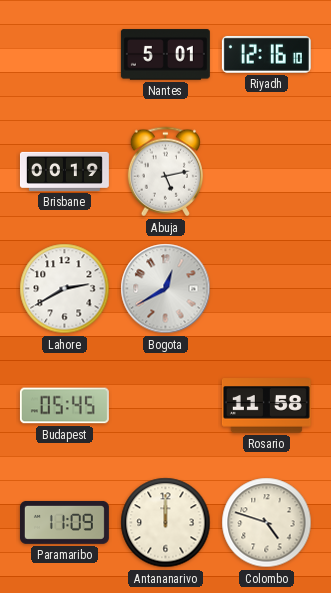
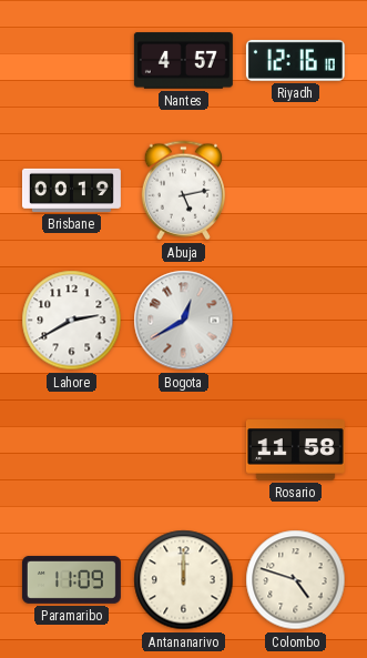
Nantes: 5:01 -> 4:57 (183, 61)
Budapest: 05:45 -> none (64, 406)
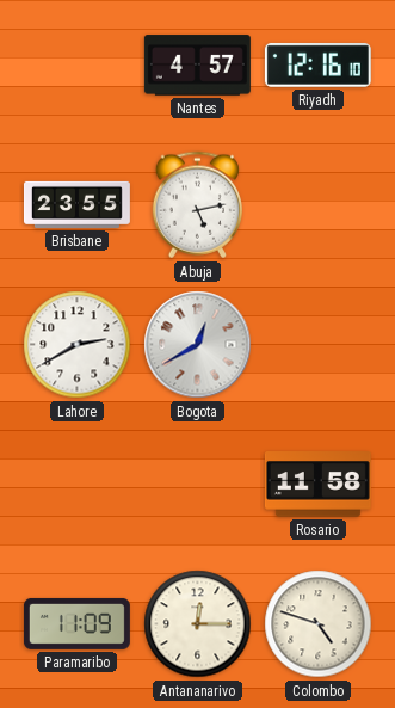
Brisbane: 00:19 -> 23:55 (76, 204)
Antananarivo: 12:00 -> 12:15 (198, 624)
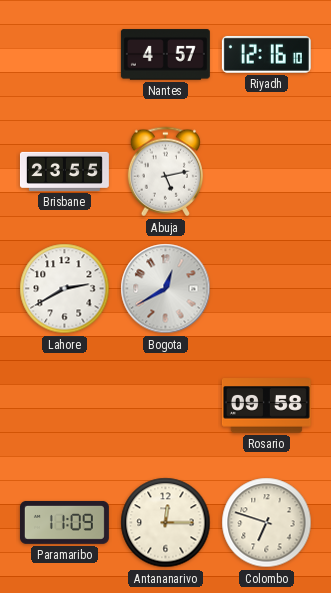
Rosario: 11:58 -> 09:58 (266, 406)
Colombo: 4:48 -> 6:48 (267, 523)
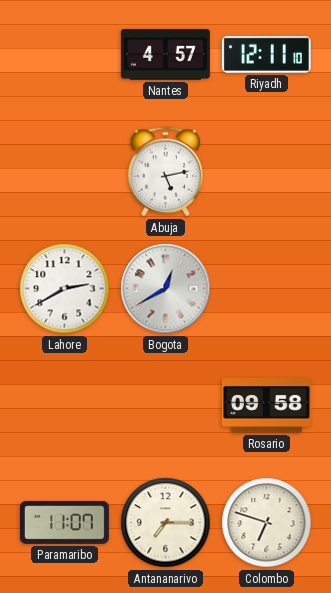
Riyadh: 12:16 -> 12:11 (266, 54)
Brisbane: 23:55 -> none (64, 171)
Paramaribo: 11:09 -> 11:07 (64, 522)
Antananarivo: 12:15 -> 7:15 (166, 523)
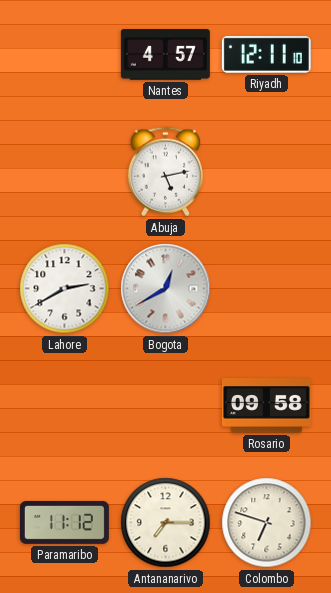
Paramaribo: 11:07 -> 11:12 (64, 522)
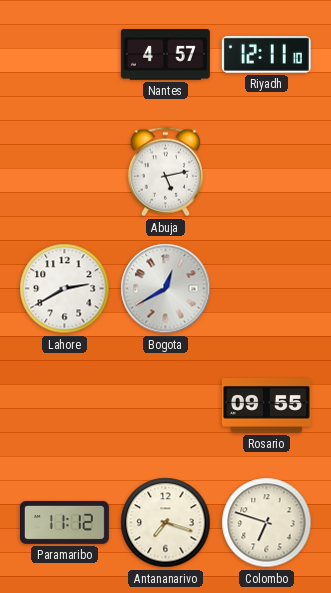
Rosario: 09:58 -> 09:55 (266, 406)
Antananarivo: 7:15 -> 7:18 (166, 523)
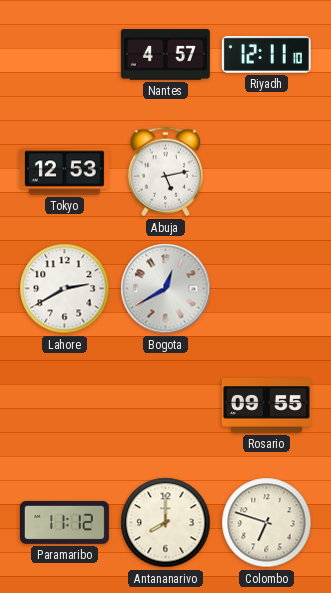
Tokyo: none -> 12:53 (64, 172)
Antananarivo: 7:18 -> 8:00 (166, 523)
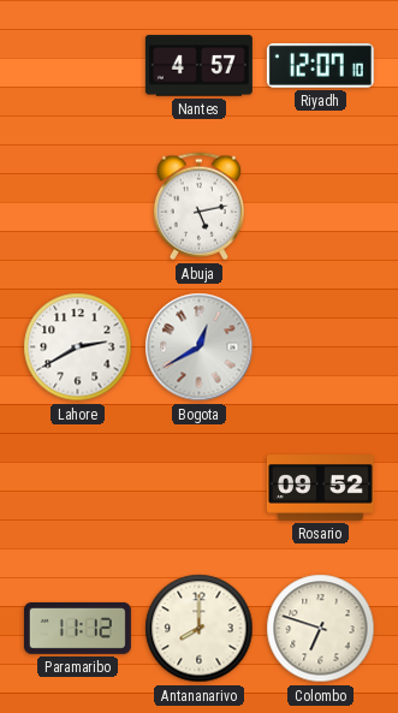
Riyadh: 12:11 -> 12:07 (320, 65)
Tokyo: 12:53 -> none (64, 172)
Rosario: 09:55 -> 09:52 (320, 488)
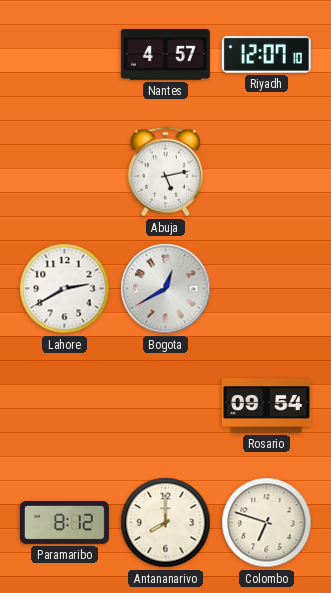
Rosario: 09:52 -> 09:54 (266, 406)
Paramaribo: 11:12 -> 8:12 (64, 522)
